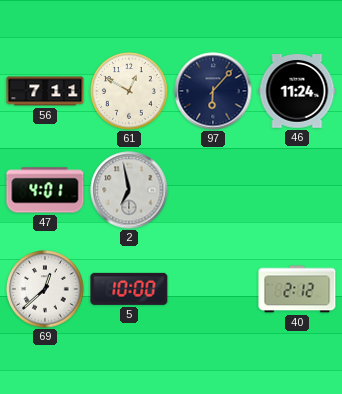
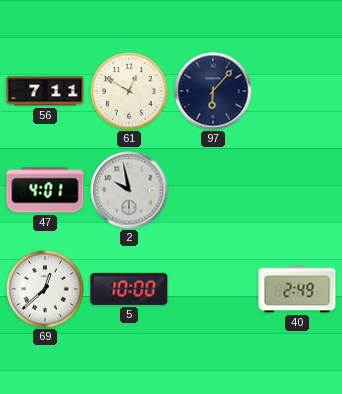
46: 11:24 -> none (297, 92)
2: 6:58 -> 9:58 (129, 190)
40: 2:12 -> 2:49 (297, 289)
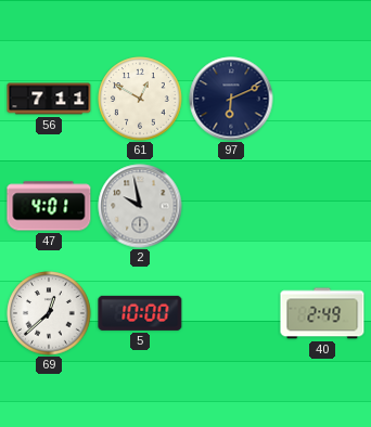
97: 6:07 -> 6:11 (231, 99)
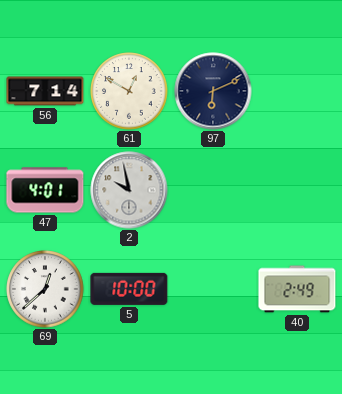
56: 7:11 -> 7:14 (45, 91)
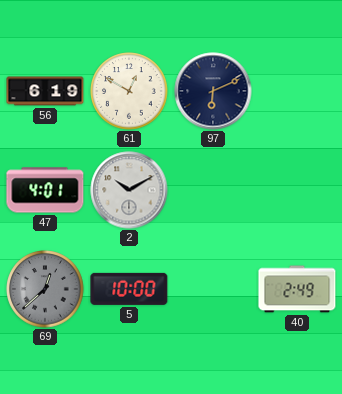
56: 7:14 -> 6:19 (45, 91)
2: 9:58 -> 10:10 (129, 190)
69 dial: white -> grey (45, 289)
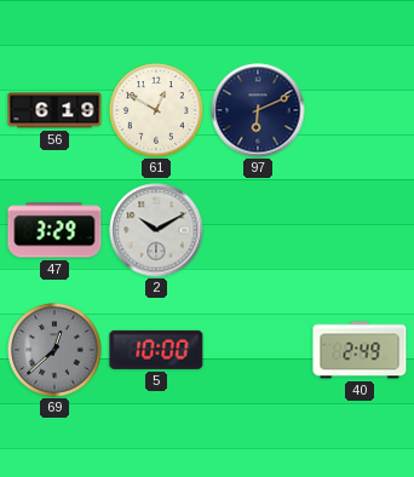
47: 4:01 -> 3:29 (54, 230)
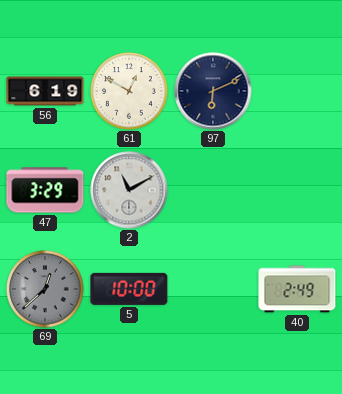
2: 10:10 -> 11:10 (129, 190)
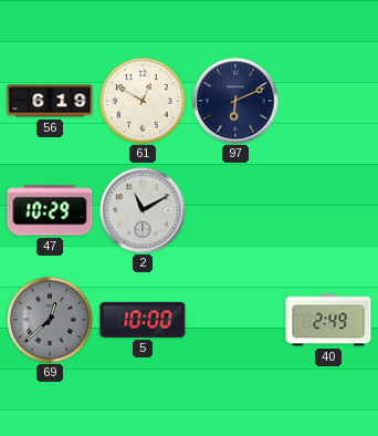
47: 3:29 -> 10:29 (50, 210)
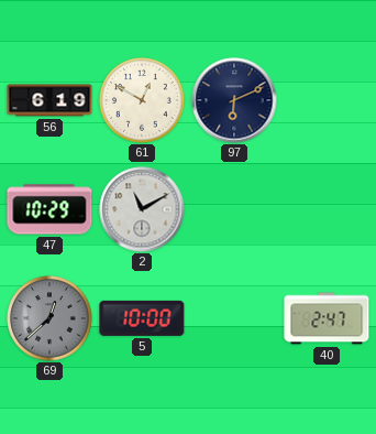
40: 2:49 -> 2:47 (327, 318)
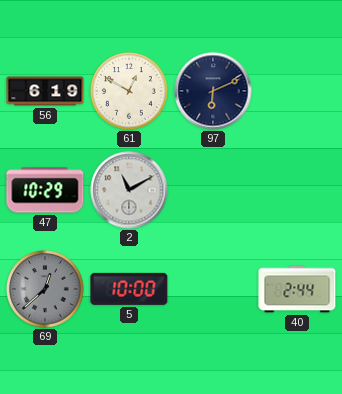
40: 2:47 -> 2:44 (297, 289)
